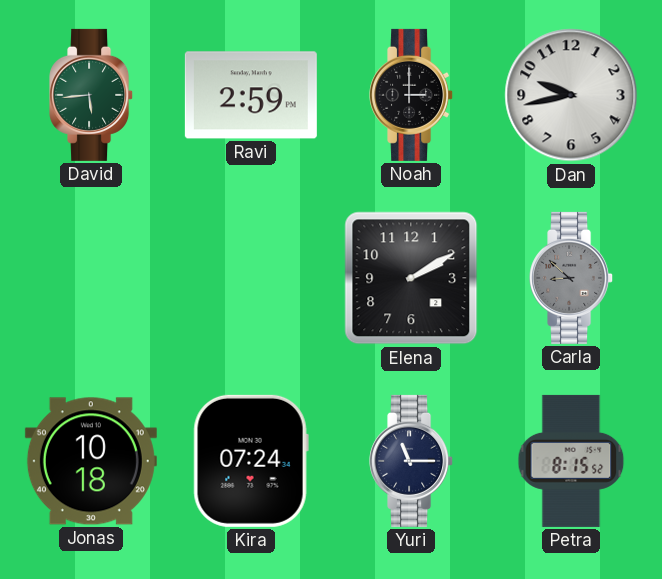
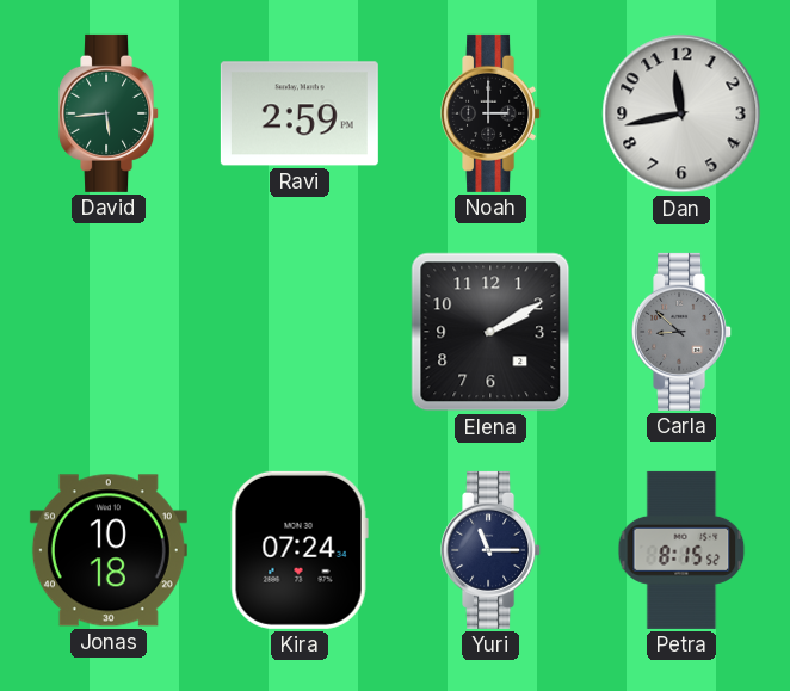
Dan: 9:43 -> 11:43 (681, 113)
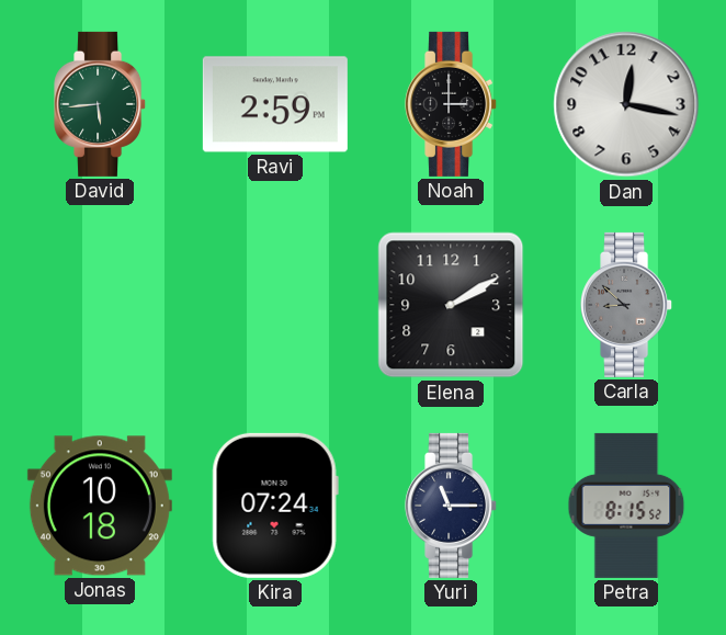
Dan: 11:43 -> 12:17 (626, 104)
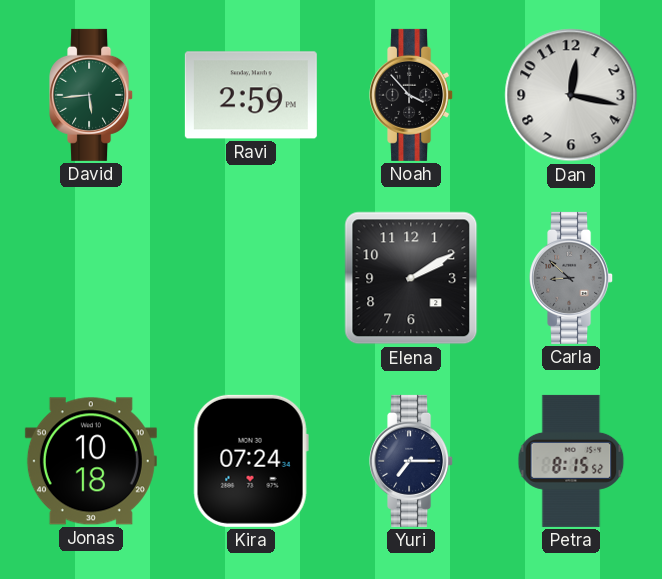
Noah: 3:00 -> 3:53 (412, 95)
Yuri: 11:15 -> 7:15 (412, 461)
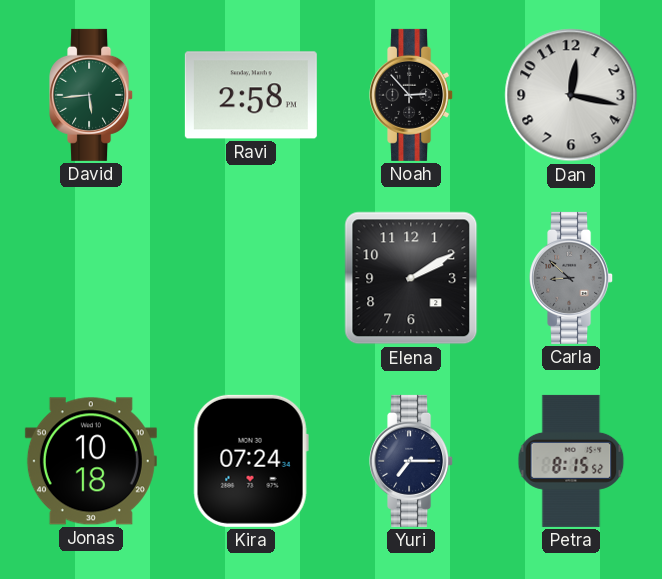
Ravi: 2:59 -> 2:58 (251, 95)
Noah: 3:53 -> 2:53 (412, 95)
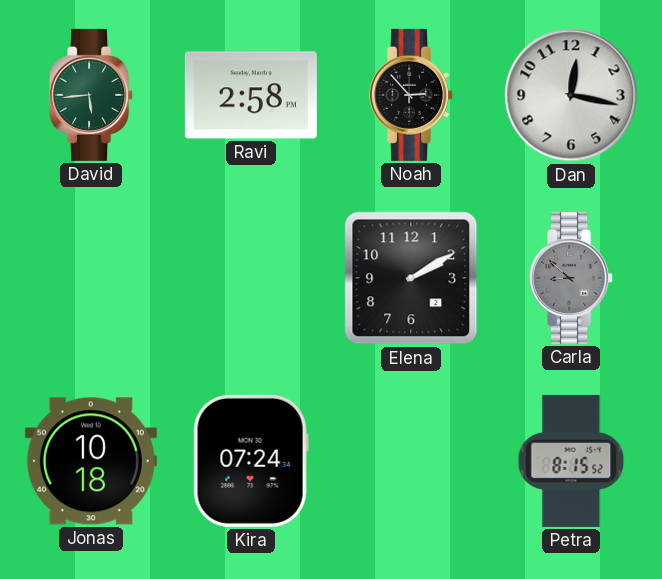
Yuri: 7:15 -> none (412, 461)
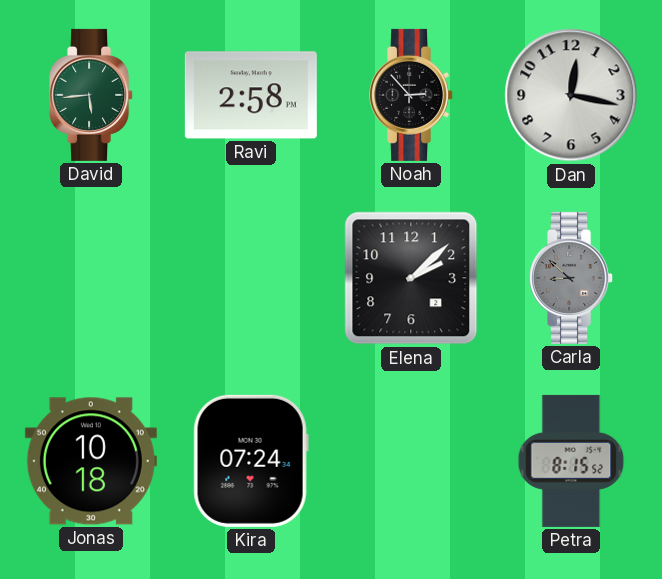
Elena: 2:10 -> 2:08 (411, 278)
